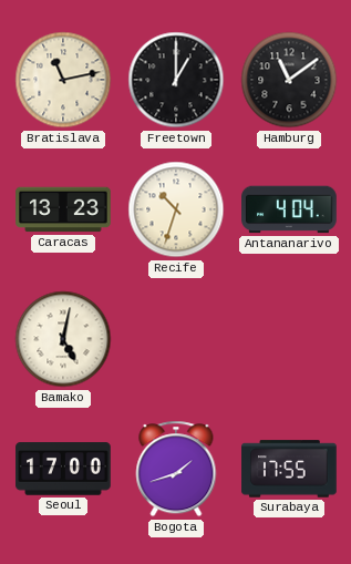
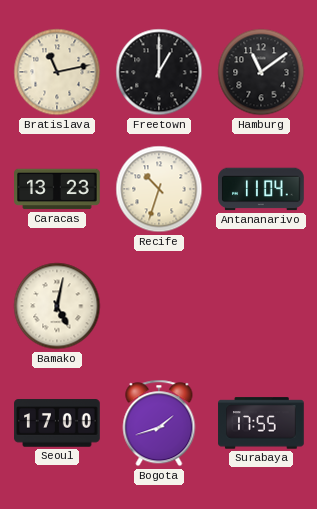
Antananarivo: 4:04 -> 11:04 (261, 189)
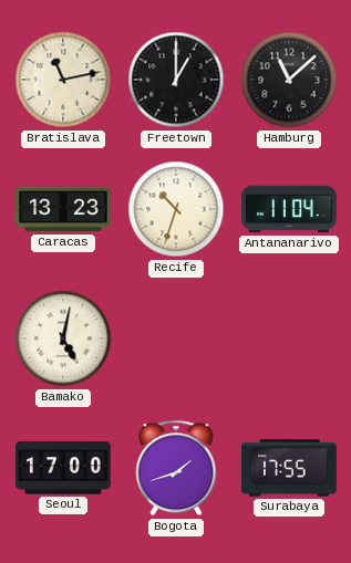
Hamburg: 11:09 -> 11:08 (289, 80)
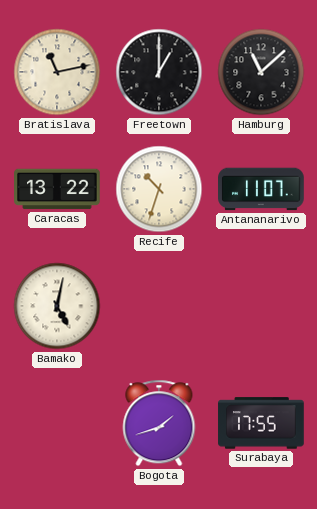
Caracas: 13:23 -> 13:22 (57, 189)
Antananarivo: 11:04 -> 11:07 (261, 189)
Seoul: 17:00 -> none (63, 468)
